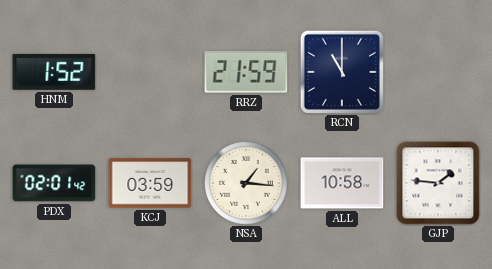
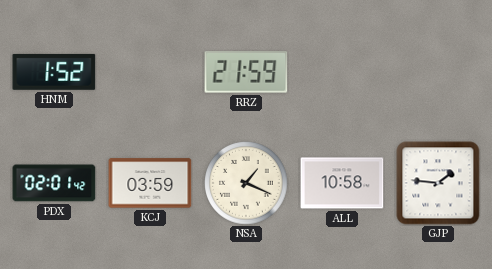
RCN: 11:00 -> none (342, 72)
NSA: 1:16 -> 1:19 (246, 183)
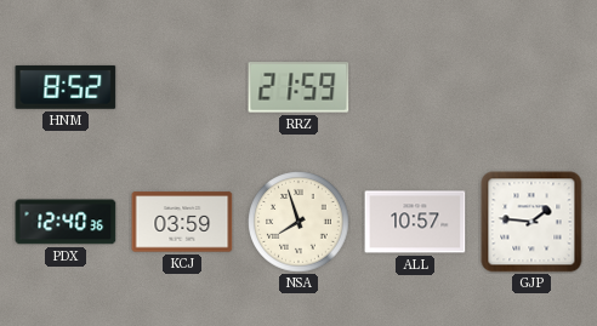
HNM: 1:52 -> 8:52 (66, 87)
PDX: 02:01 -> 12:40 (66, 222)
NSA: 1:19 -> 7:57 (298, 222)
ALL: 10:58 -> 10:57 (415, 222)
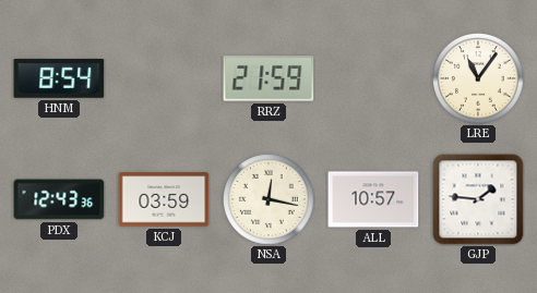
HNM: 8:52 -> 8:54 (59, 78)
LRE: none -> 11:06 (478, 78)
PDX: 12:40 -> 12:43 (59, 199)
NSA: 7:57 -> 12:17 (268, 199)
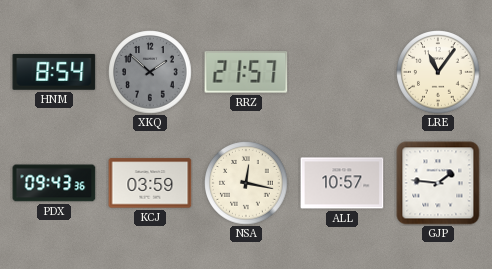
XKQ: none -> 1:52 (150, 72)
RRZ: 21:59 -> 21:57 (246, 72)
PDX: 12:43 -> 09:43 (54, 183)
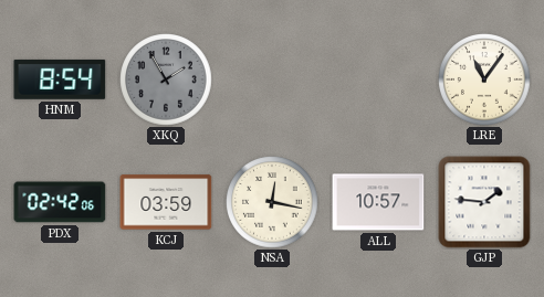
XKQ: 1:52 -> 1:55 (166, 79)
RRZ: 21:57 -> none (246, 72)
PDX: 09:43 -> 02:42 (60, 202)
